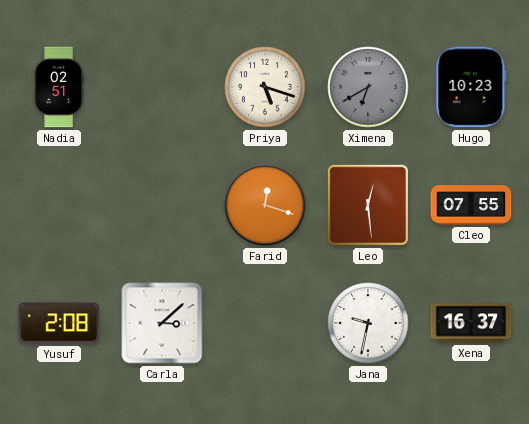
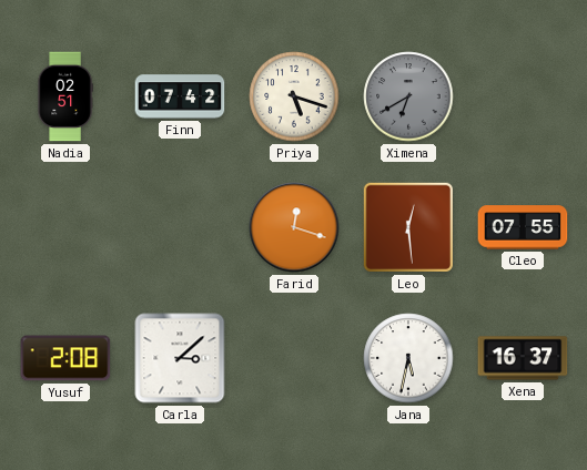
Finn: none -> 07:42 (180, 96)
Hugo: 10:23 -> none (471, 87)
Jana: 9:32 -> 5:32 (408, 358)
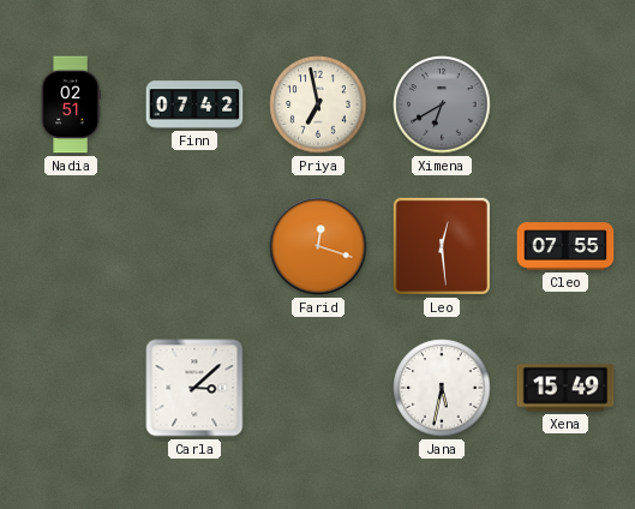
Priya: 5:18 -> 6:58 (318, 104)
Yusuf: 2:08 -> none (65, 358)
Xena: 16:37 -> 15:49 (565, 388)
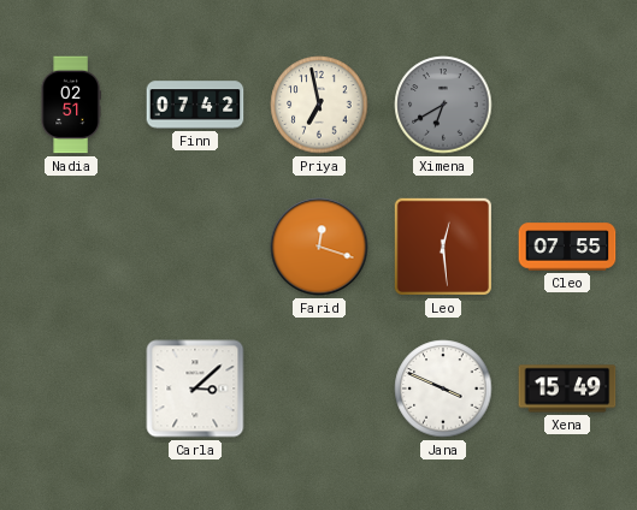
Jana: 5:32 -> 3:49 (443, 389)
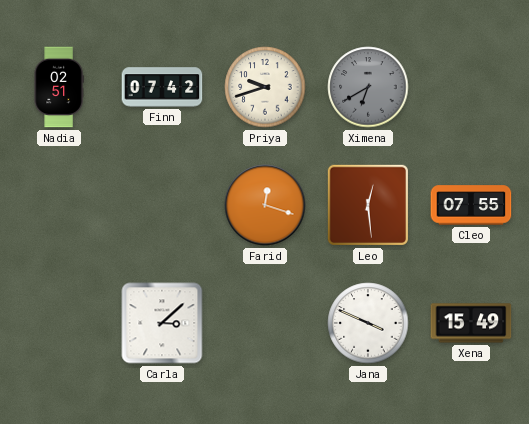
Priya: 6:58 -> 9:42 (265, 87)
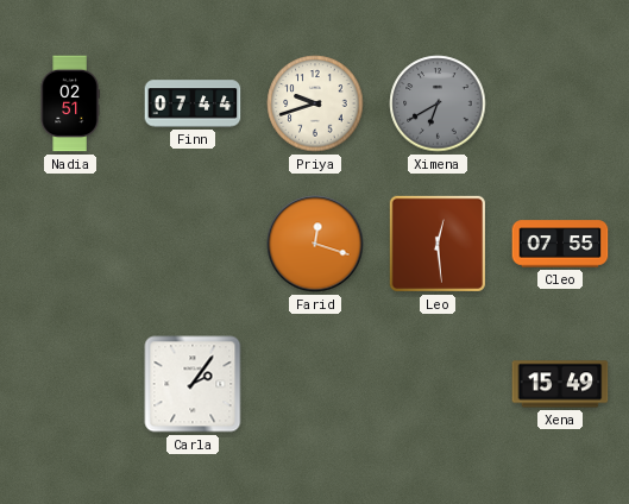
Finn: 07:42 -> 07:44 (193, 103)
Carla: 3:08 -> 2:06 (193, 384)
Jana: 3:49 -> none (368, 323)
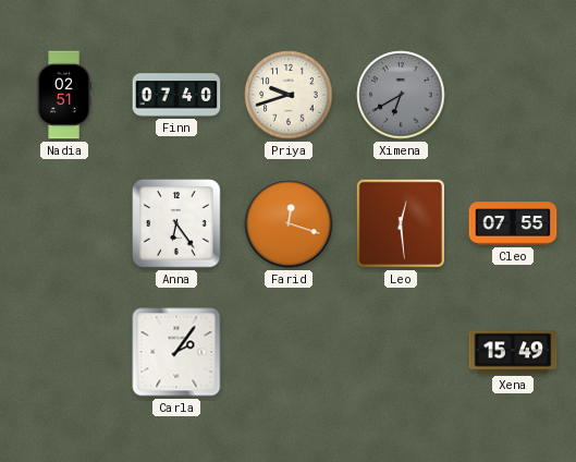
Finn: 07:44 -> 07:40 (176, 95)
Anna: none -> 6:24 (176, 223)
